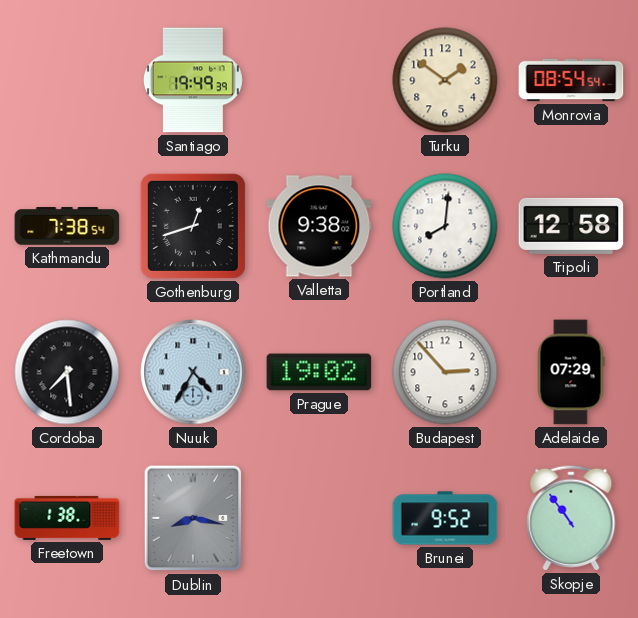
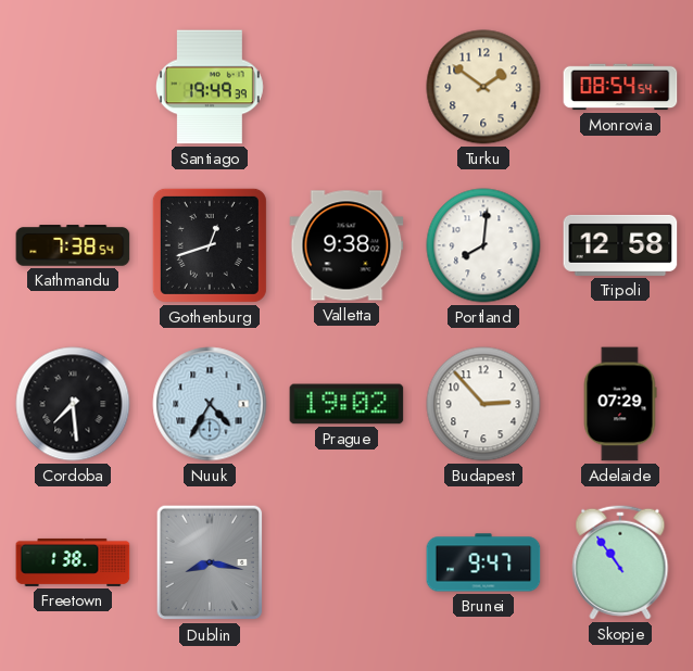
Brunei: 9:52 -> 9:47 (483, 562)
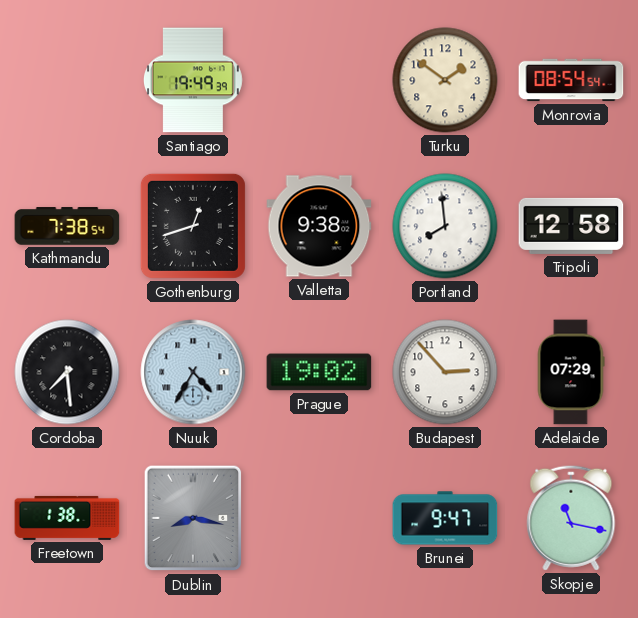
Portland: 8:01 -> 7:59 (445, 226)
Skopje: 10:54 -> 11:17 (571, 518)
